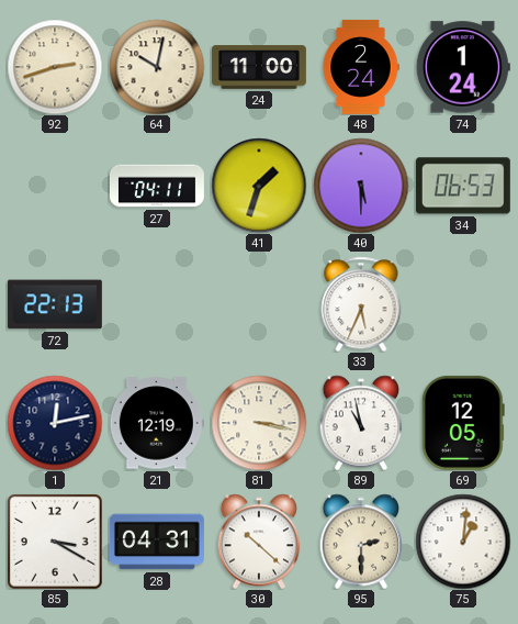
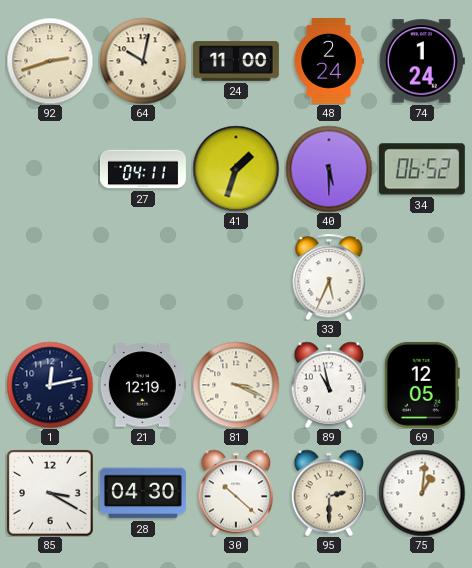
34: 06:53 -> 06:52 (422, 169)
72: 22:13 -> none (55, 304)
81: 3:17 -> 3:19 (236, 385)
28: 04:31 -> 04:30 (143, 493)
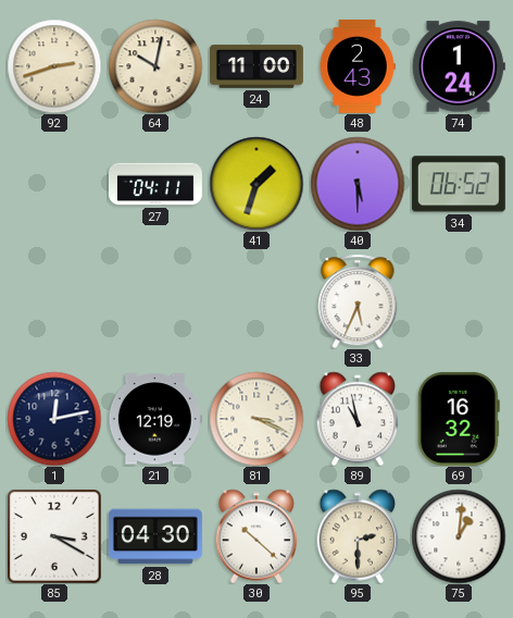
48: 2:24 -> 2:43 (358, 66)
69: 12:05 -> 16:32 (459, 419)
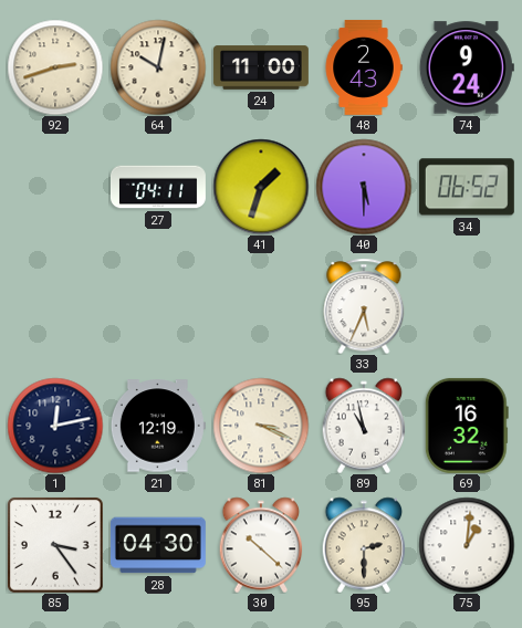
74: 1:24 -> 9:24 (467, 67)
85: 3:20 -> 3:24 (55, 545)
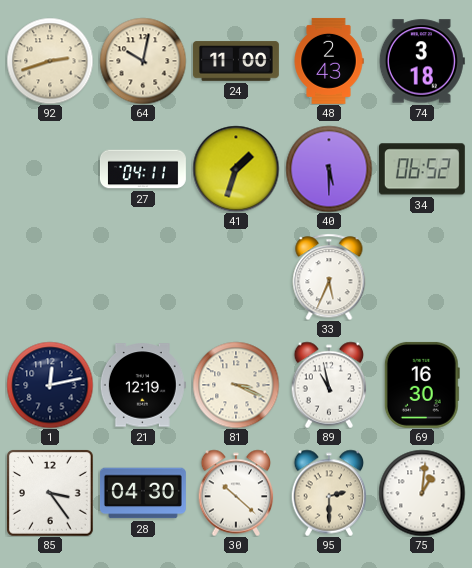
74: 9:24 -> 3:18 (422, 61)
69: 16:32 -> 16:30 (422, 385)
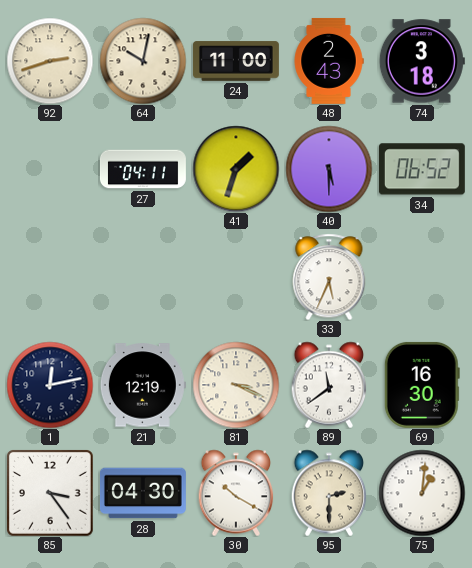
89: 10:58 -> 11:39 (329, 385)
30: 10:22 -> 10:20 (236, 493)
